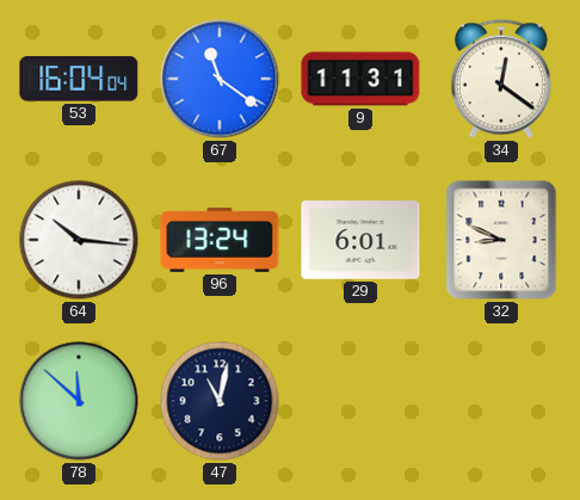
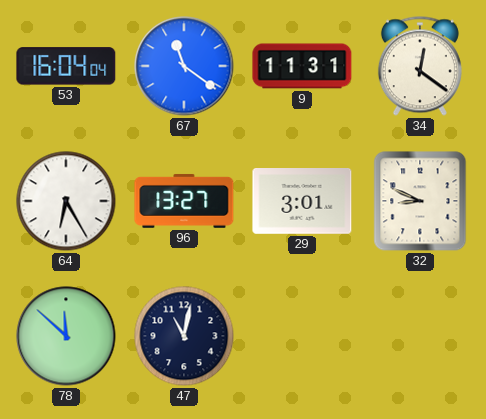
64: 10:16 -> 6:25 (66, 201)
96: 13:24 -> 13:27 (184, 201)
29: 6:01 -> 3:01 (302, 202)
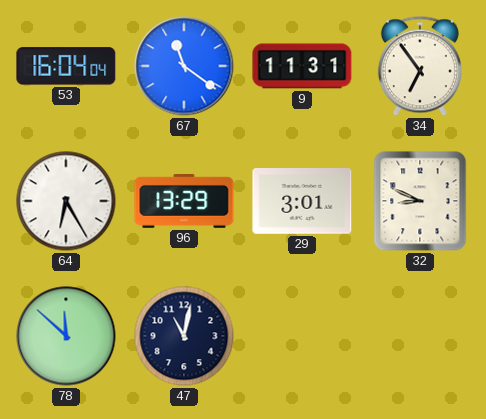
34: 12:21 -> 6:54 (420, 66)
96: 13:27 -> 13:29 (184, 201)
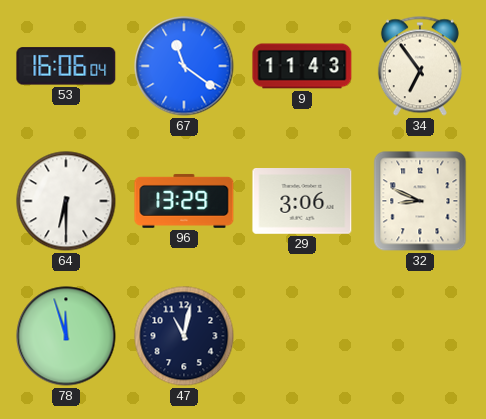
53: 16:04 -> 16:06 (66, 66)
9: 11:31 -> 11:43 (302, 66)
64: 6:25 -> 6:30 (66, 201)
29: 3:01 -> 3:06 (302, 202)
78: 11:52 -> 11:57 (66, 336)
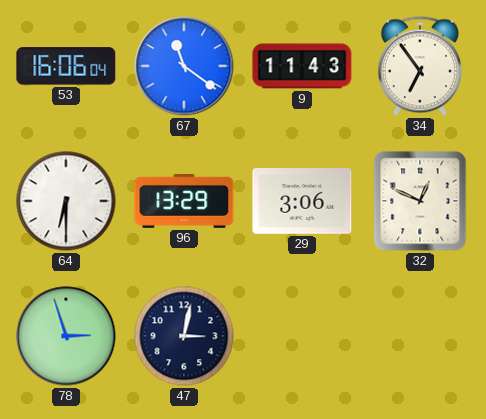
32: 8:49 -> 12:49 (420, 201)
78: 11:57 -> 2:57 (66, 336)
47: 11:02 -> 3:02 (184, 336)
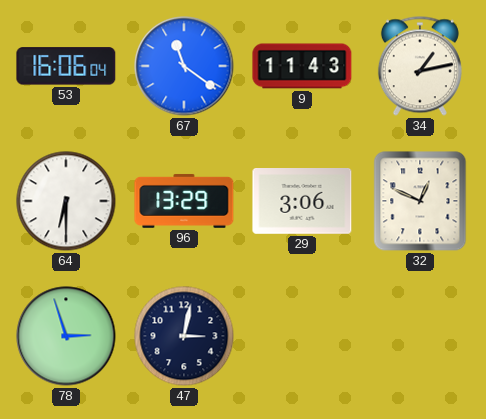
34: 6:54 -> 1:13 (420, 66)
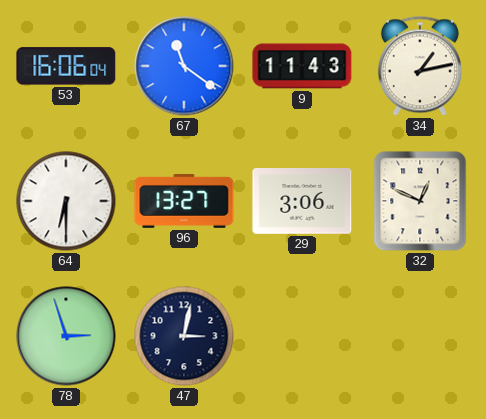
96: 13:29 -> 13:27 (184, 201)
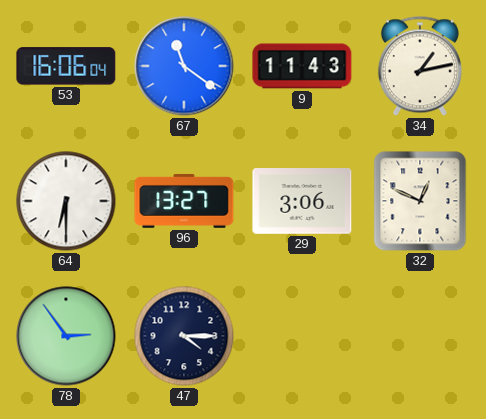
78: 2:57 -> 2:54 (66, 336)
47: 3:02 -> 4:15 (184, 336)
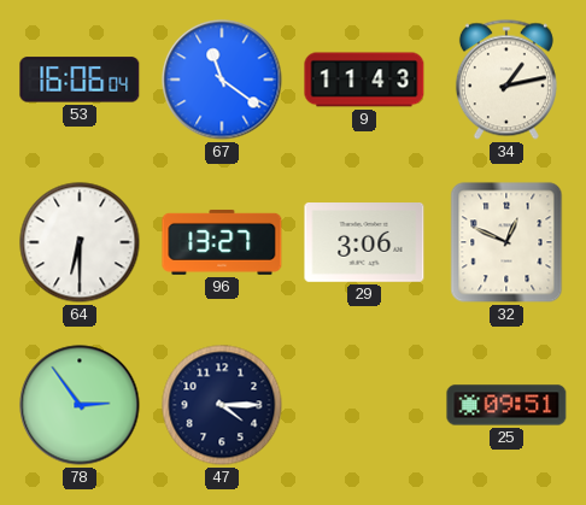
25: none -> 09:51 (506, 405)
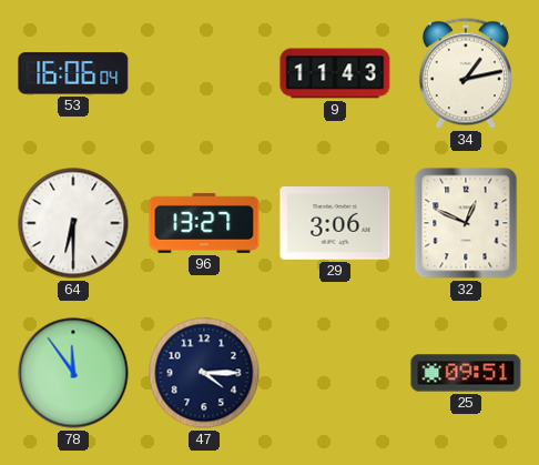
67: 11:21 -> none (222, 80)
78: 2:54 -> 11:54 (73, 373)
